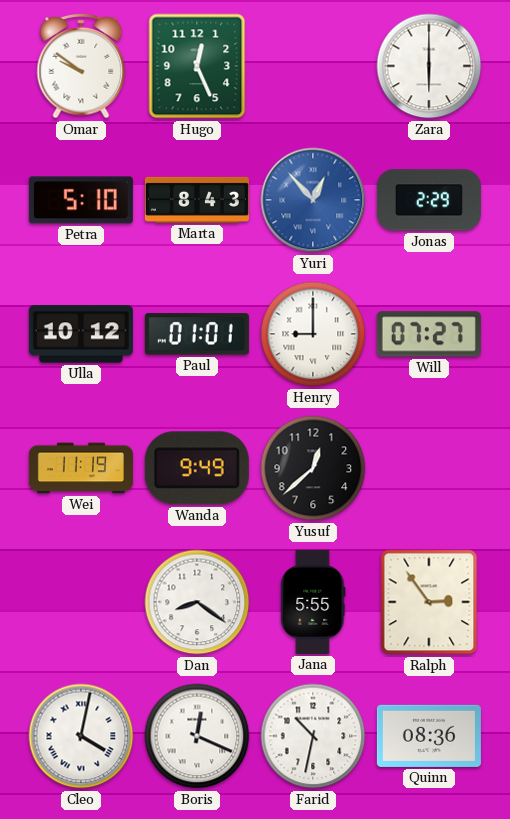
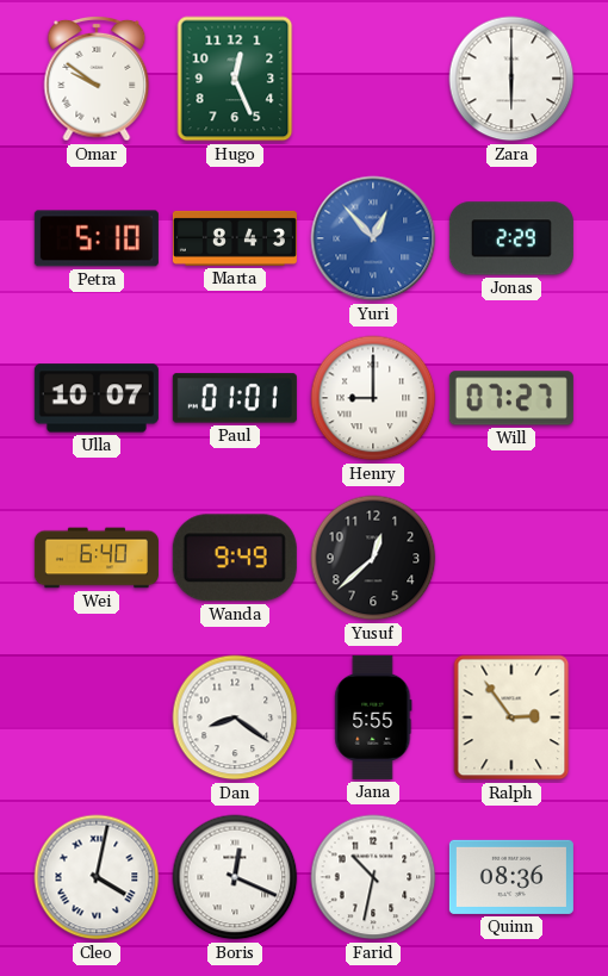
Ulla: 10:12 -> 10:07 (97, 398)
Wei: 11:19 -> 6:40 (97, 558)
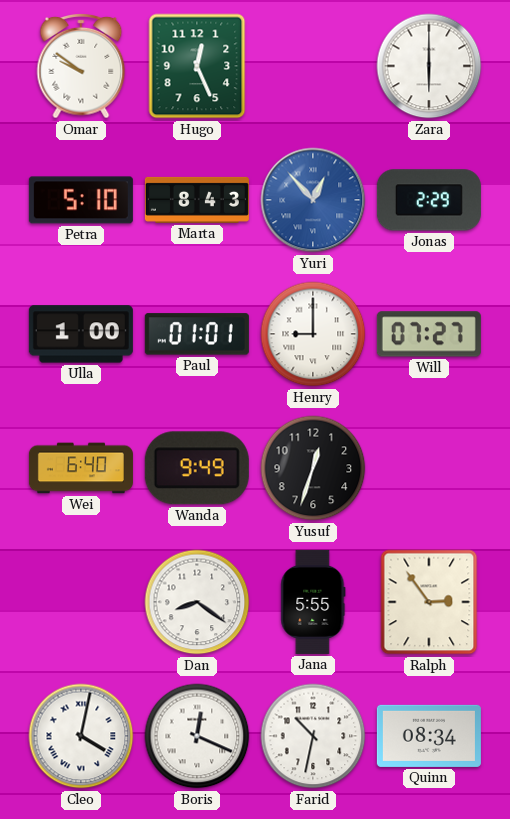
Ulla: 10:07 -> 1:00 (81, 334)
Yusuf: 12:38 -> 12:33 (313, 468)
Quinn: 08:36 -> 08:34 (429, 736)
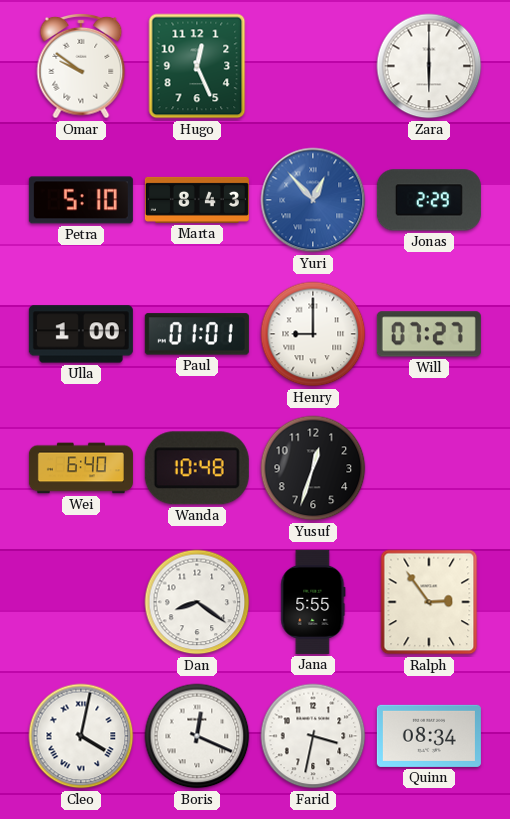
Wanda: 9:49 -> 10:48 (197, 468)
Farid: 10:32 -> 3:32 (313, 736)
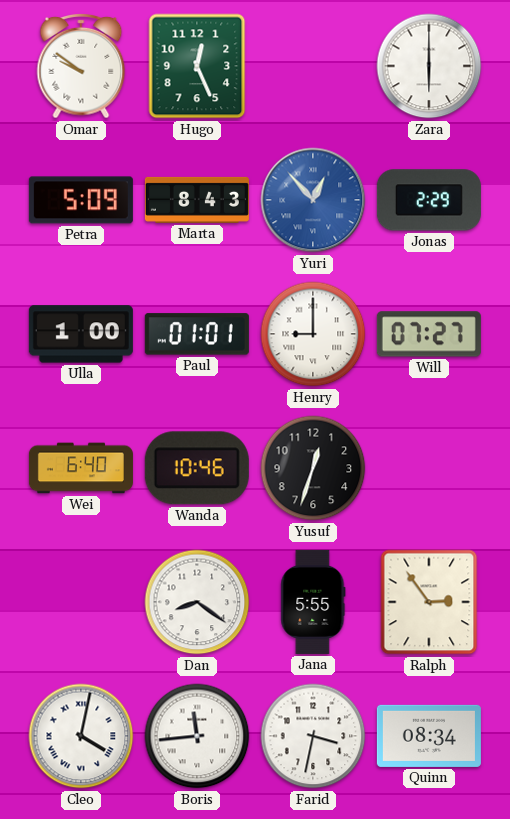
Petra: 5:10 -> 5:09 (81, 200)
Wanda: 10:48 -> 10:46 (197, 468)
Boris: 12:19 -> 11:44 (197, 736)
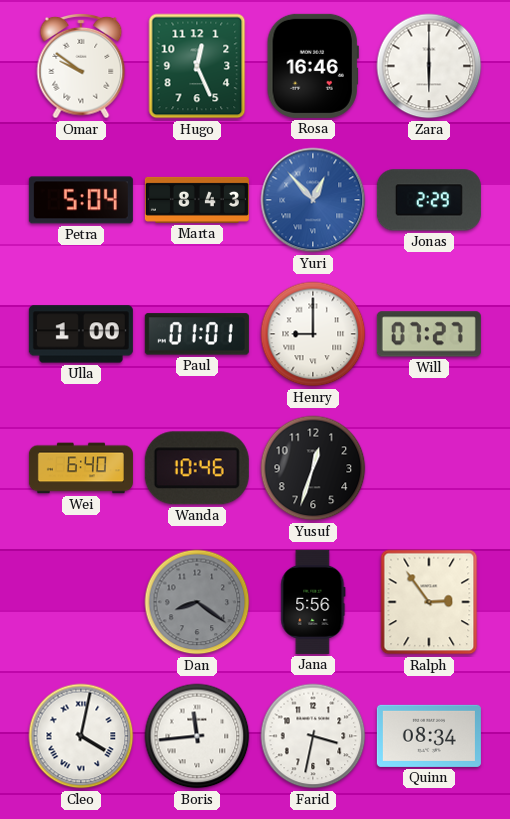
Rosa: none -> 16:46 (313, 66)
Petra: 5:09 -> 5:04 (81, 200)
Dan dial: white -> grey (197, 602)
Jana: 5:55 -> 5:56 (313, 602)
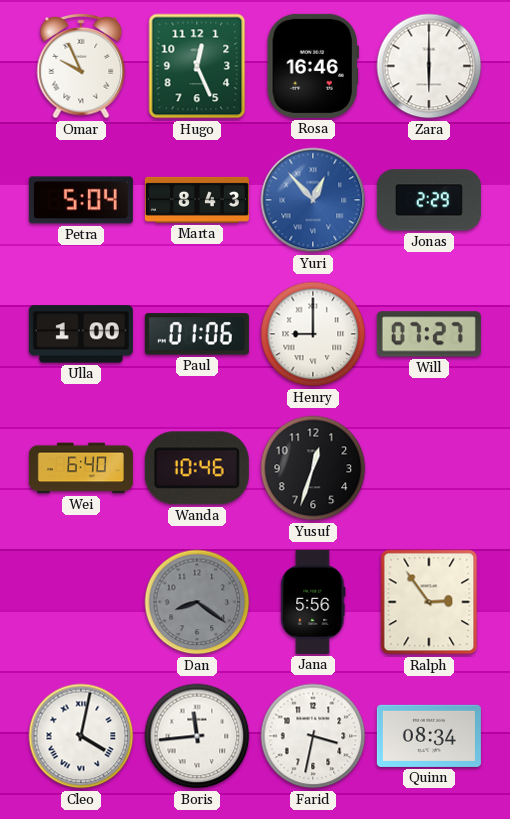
Omar: 9:51 -> 9:56 (81, 66)
Paul: 01:01 -> 01:06 (197, 334)
